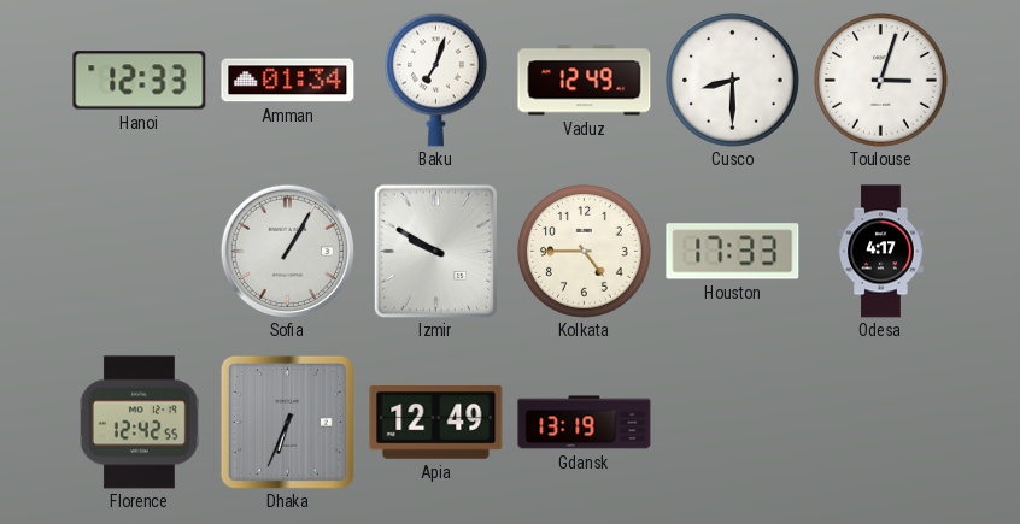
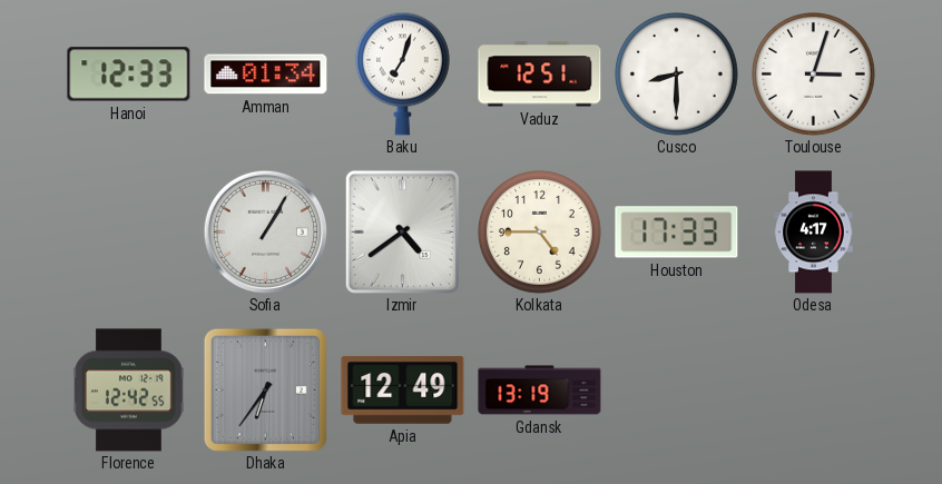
Vaduz: 12:49 -> 12:51 (540, 75)
Izmir: 9:50 -> 4:39 (402, 231)
Dhaka: 6:34 -> 6:36 (265, 389)
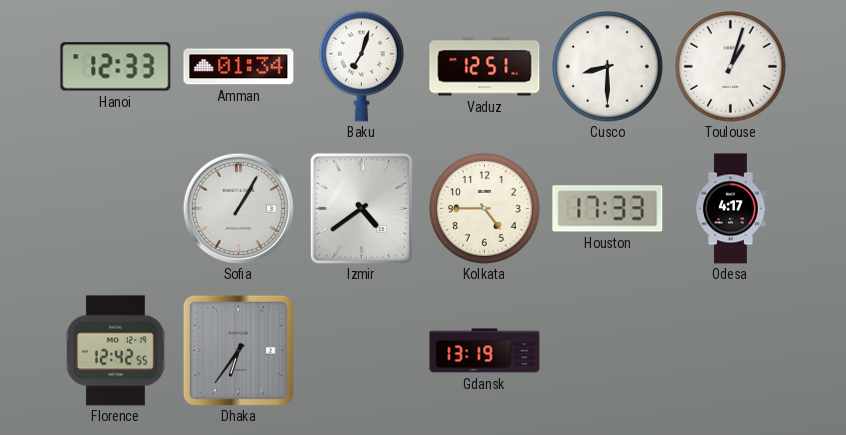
Toulouse: 3:03 -> 1:03 (731, 67)
Apia: 12:49 -> none (403, 389)
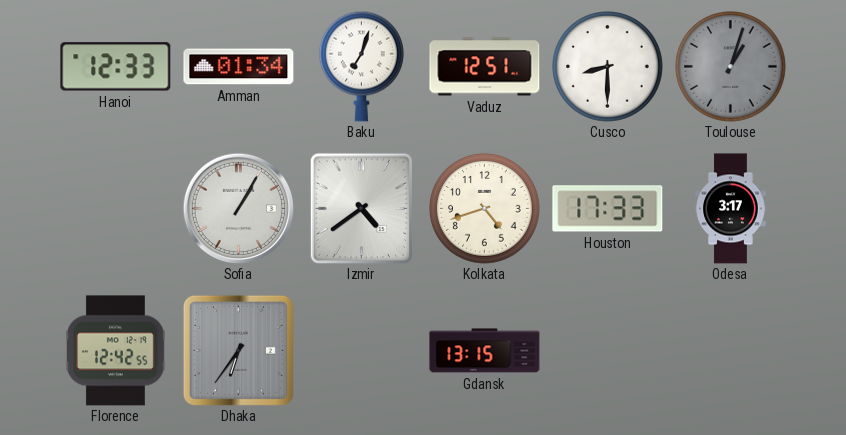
Toulouse dial: white -> grey (731, 67)
Kolkata: 4:45 -> 4:42 (485, 209)
Odesa: 4:17 -> 3:17 (731, 209)
Gdansk: 13:19 -> 13:15 (485, 351)
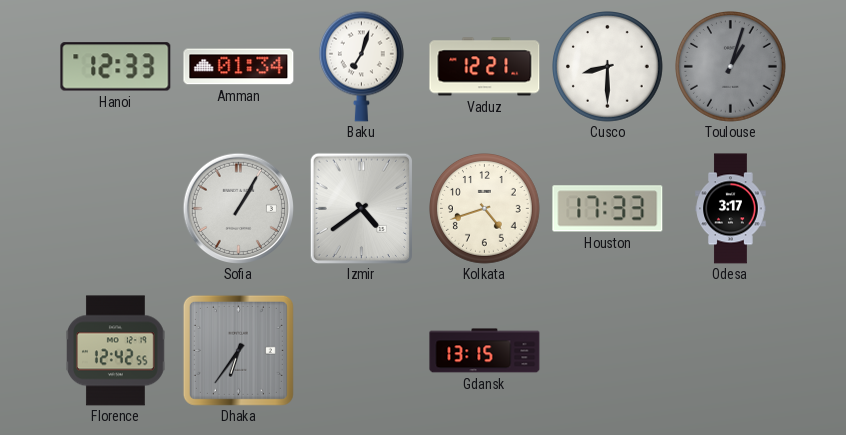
Vaduz: 12:51 -> 12:21 (485, 67)
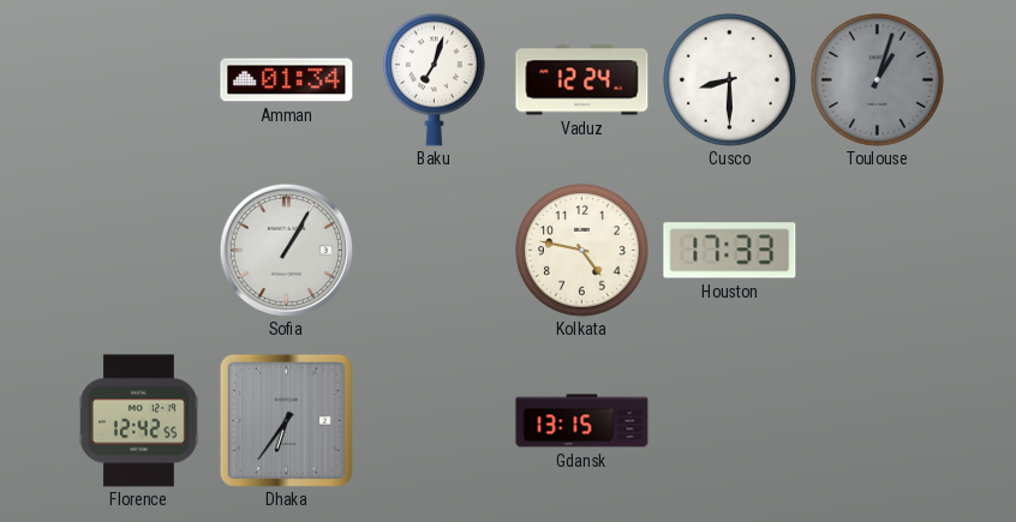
Hanoi: 12:33 -> none (116, 67)
Vaduz: 12:21 -> 12:24 (582, 80)
Izmir: 4:39 -> none (361, 208)
Kolkata: 4:42 -> 4:47 (582, 251)
Odesa: 3:17 -> none (731, 209)
